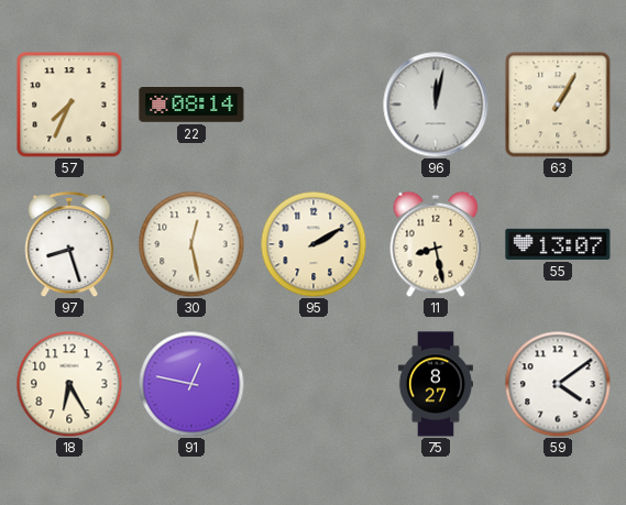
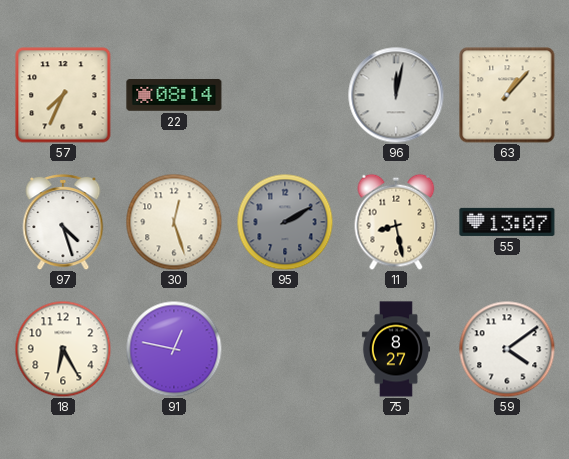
63: 1:05 -> 1:07 (507, 95)
97: 8:27 -> 4:27 (63, 222)
30: 12:28 -> 12:27 (174, 222)
95 dial: cream -> grey (285, 222)
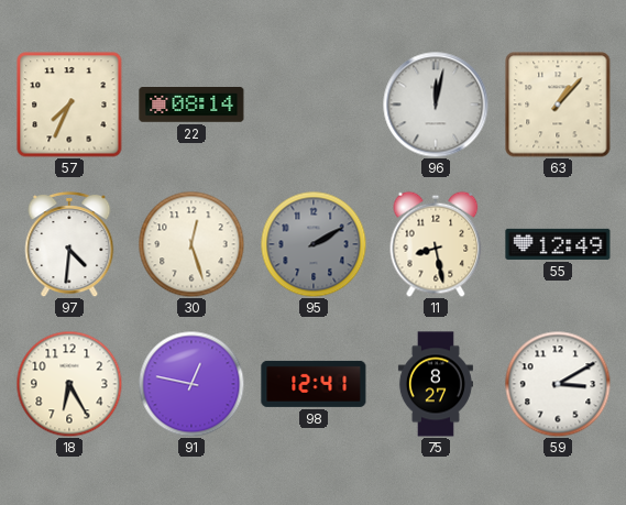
97: 4:27 -> 4:31 (69, 244)
55: 13:07 -> 12:49 (558, 244)
98: none -> 12:41 (314, 384)
59: 4:09 -> 3:10 (558, 384)
